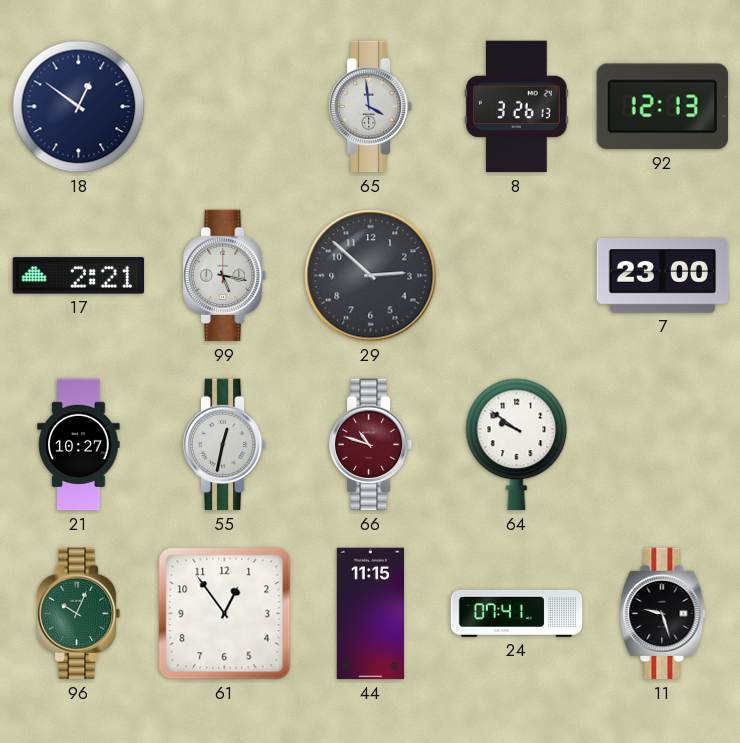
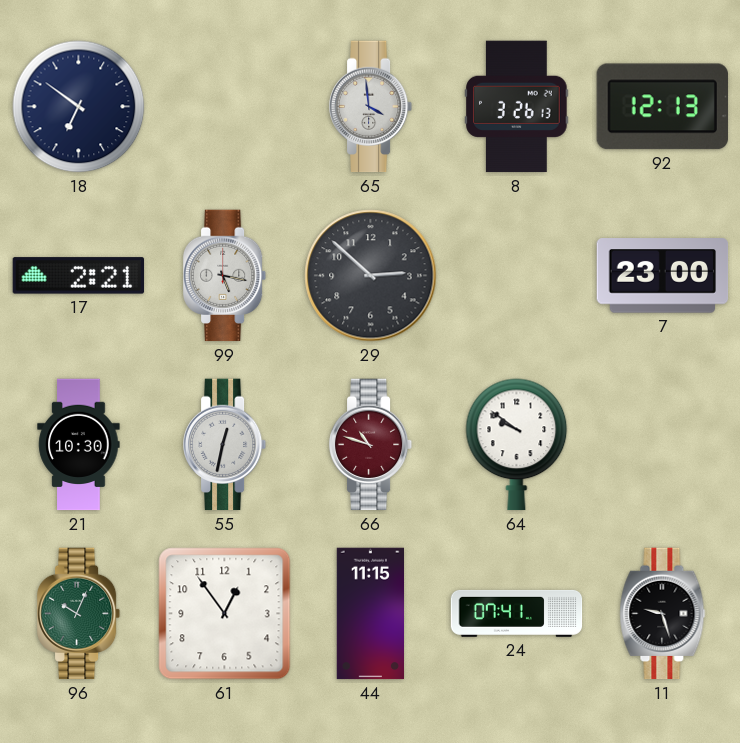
18: 12:51 -> 6:51 (79, 107)
21: 10:27 -> 10:30 (79, 445)
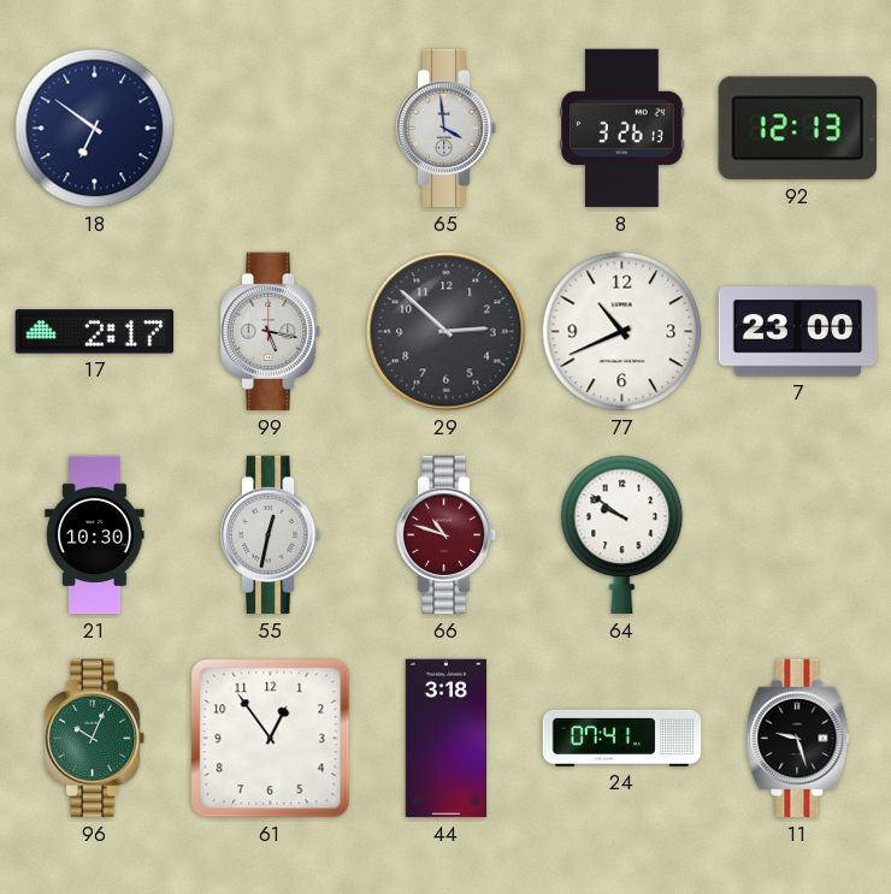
17: 2:21 -> 2:17 (95, 332)
77: none -> 10:41 (622, 332)
44: 11:15 -> 3:18 (445, 739)
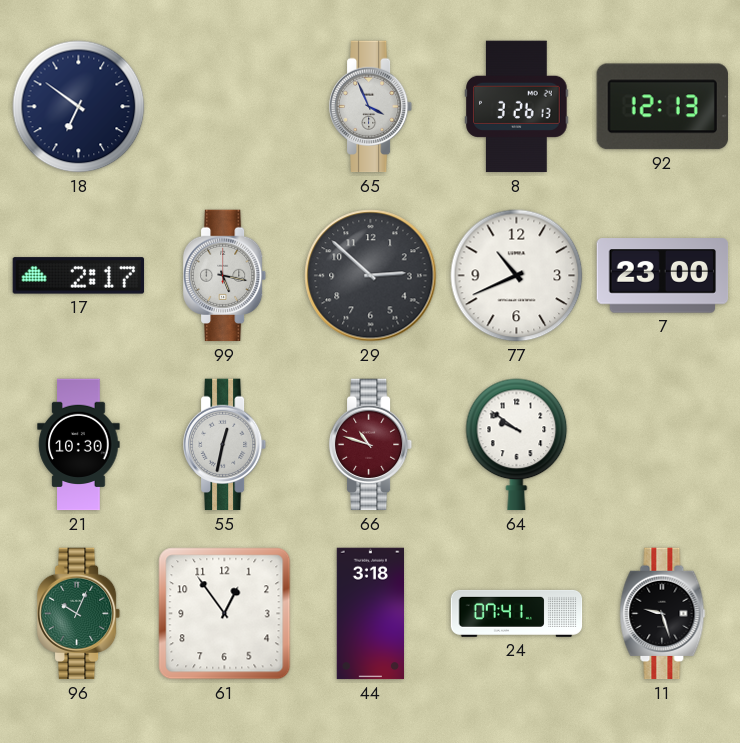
65: 3:59 -> 3:56 (371, 107)
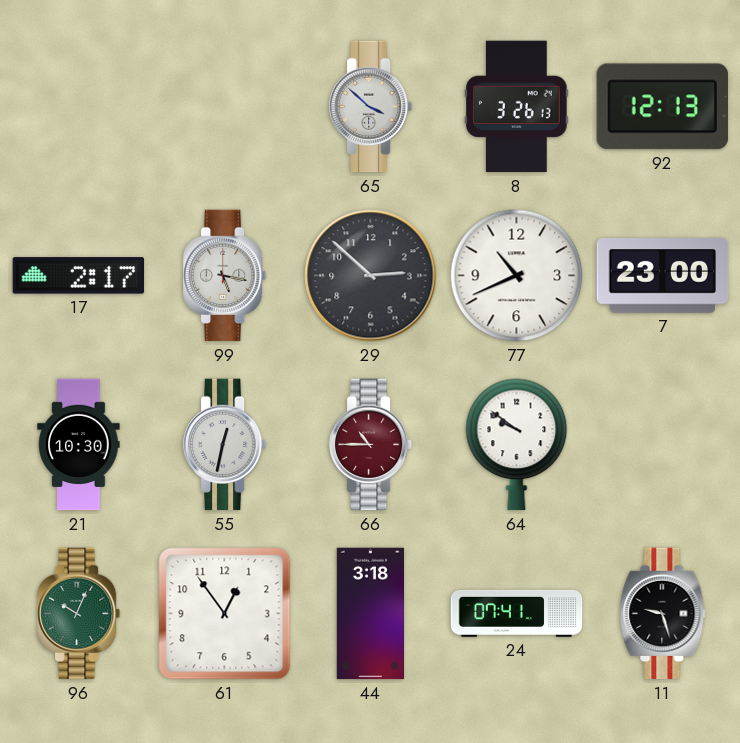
18: 6:51 -> none (79, 107)
65: 3:56 -> 3:52 (371, 107)
66: 10:48 -> 10:45 (371, 445)
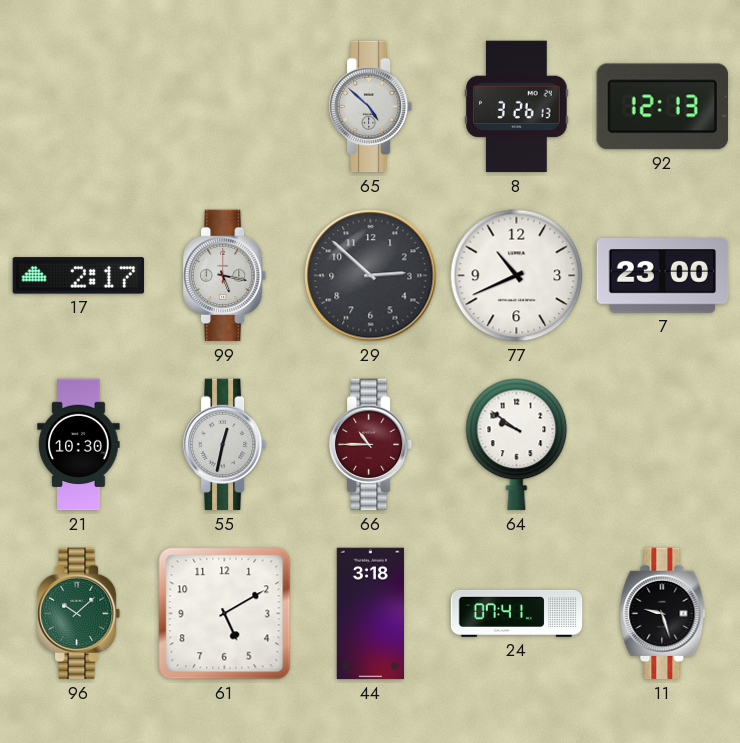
65: 3:52 -> 4:52 (371, 107)
96: 10:04 -> 10:08 (79, 614)
61: 12:54 -> 5:10 (225, 614)
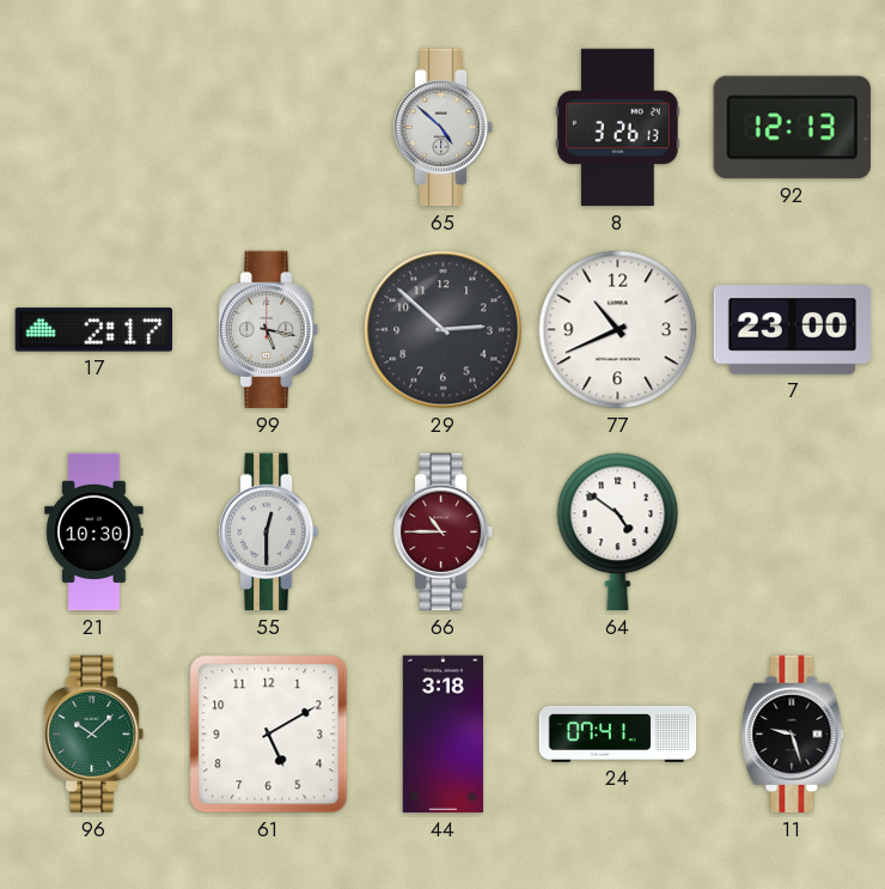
55: 12:32 -> 12:30 (269, 532)
64: 9:51 -> 4:51 (618, 532)
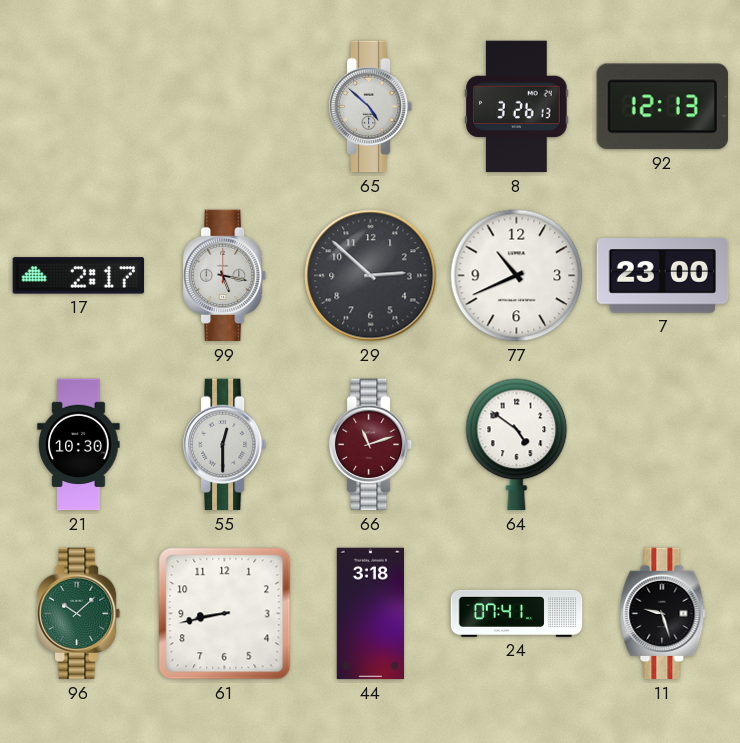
66: 10:45 -> 11:12 (371, 445)
61: 5:10 -> 8:43 (225, 614)
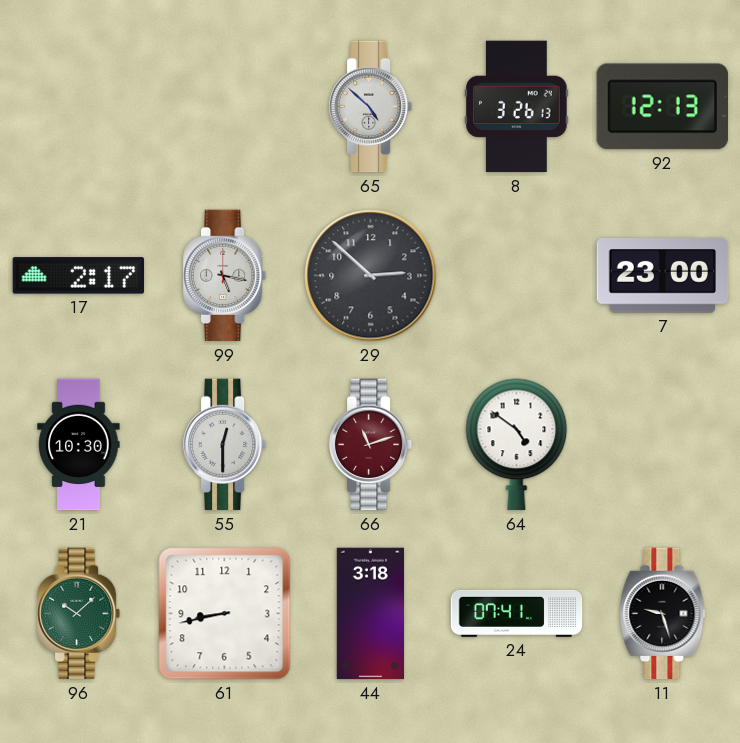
77: 10:41 -> none (517, 276)
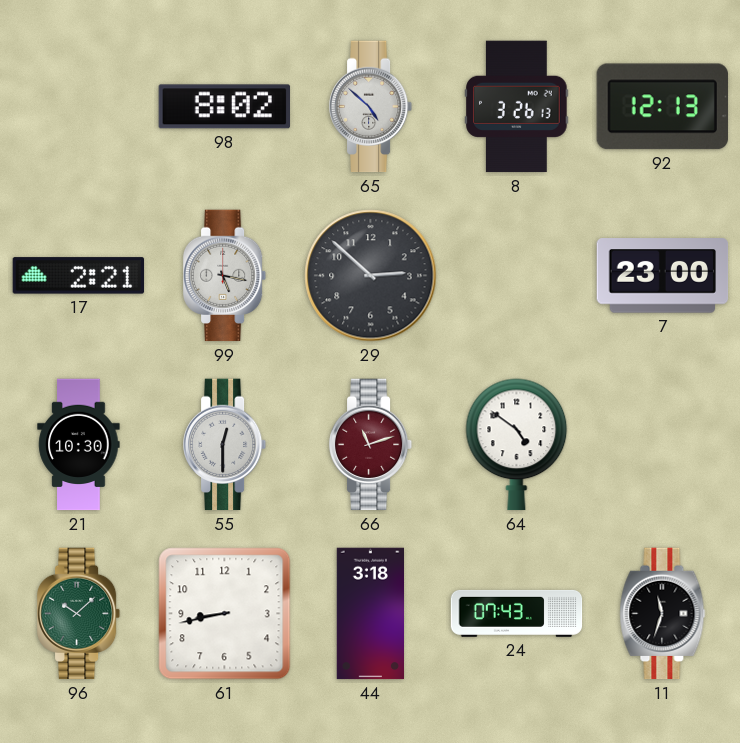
98: none -> 8:02 (224, 107)
17: 2:17 -> 2:21 (79, 276)
24: 07:41 -> 07:43 (517, 613)
11: 9:27 -> 11:33 (663, 614)
